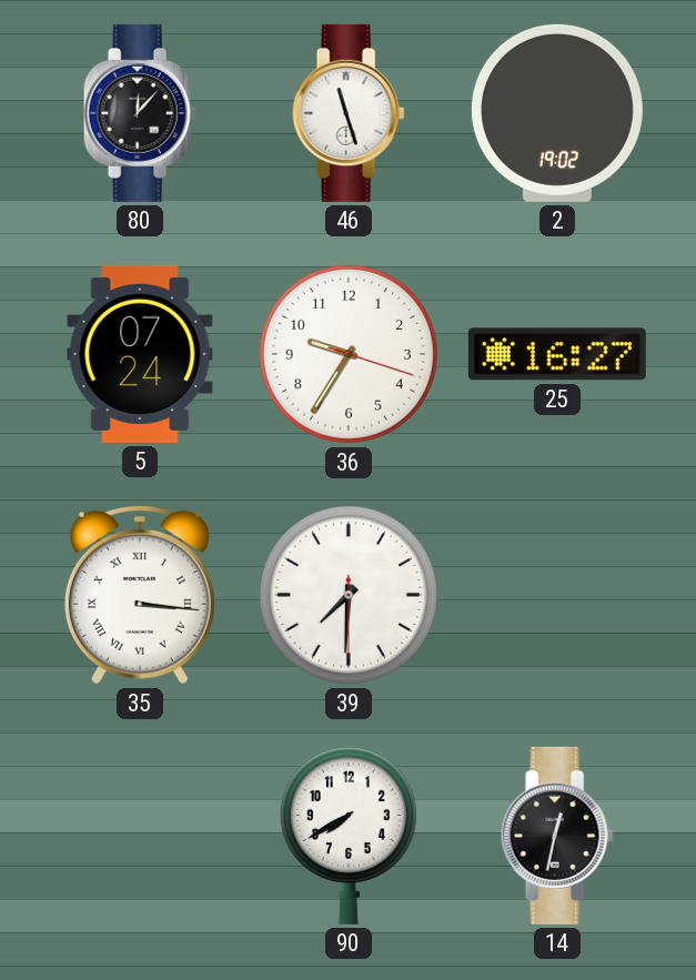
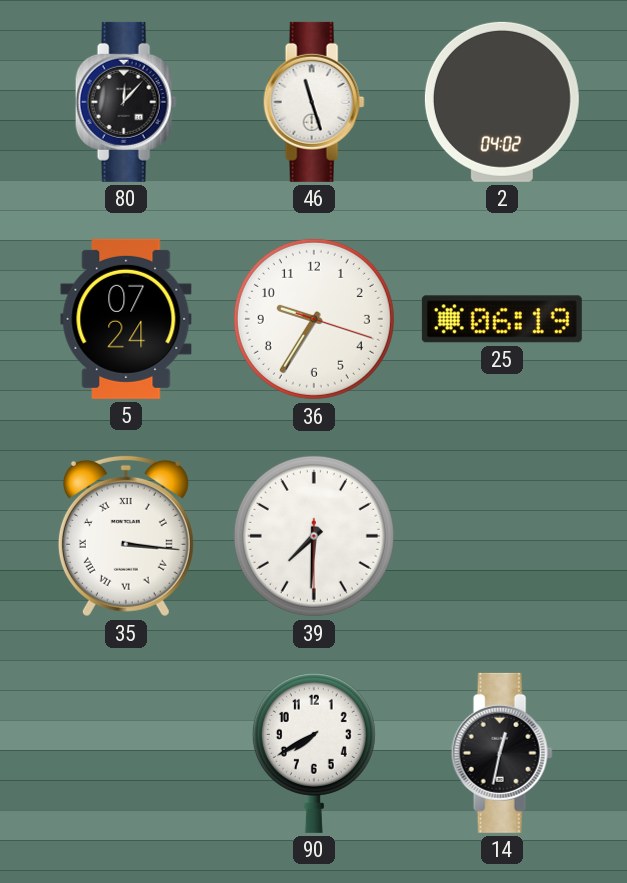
2: 19:02 -> 04:02 (502, 102)
25: 16:27 -> 06:19 (502, 319)
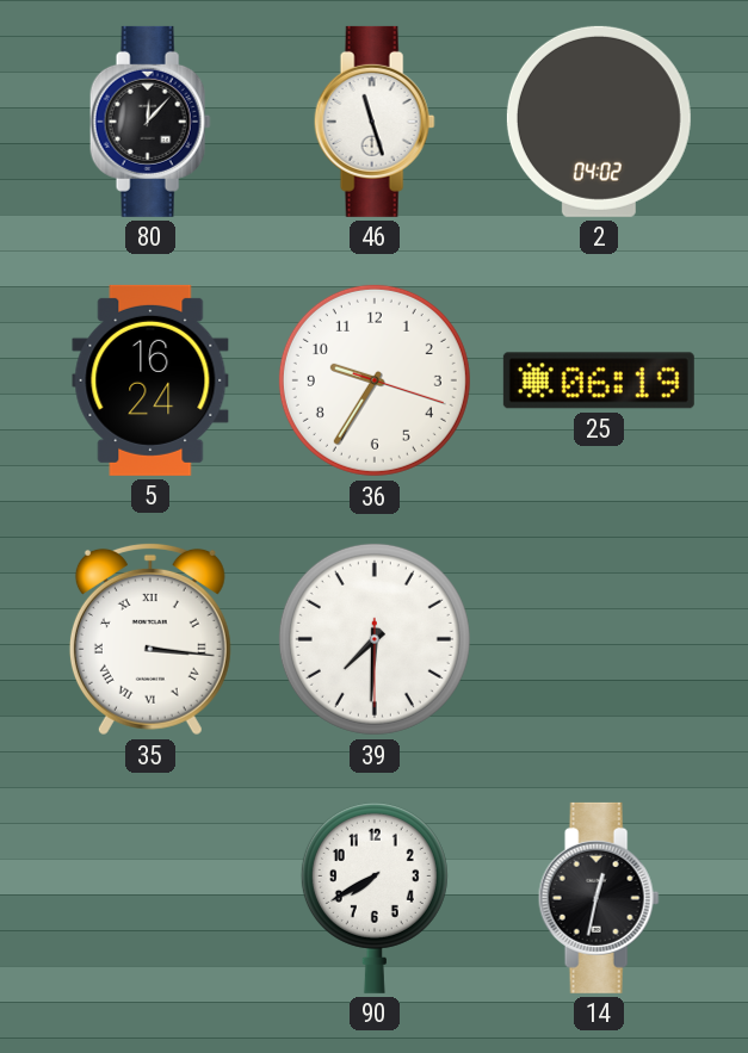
5: 07:24 -> 16:24 (150, 380)
